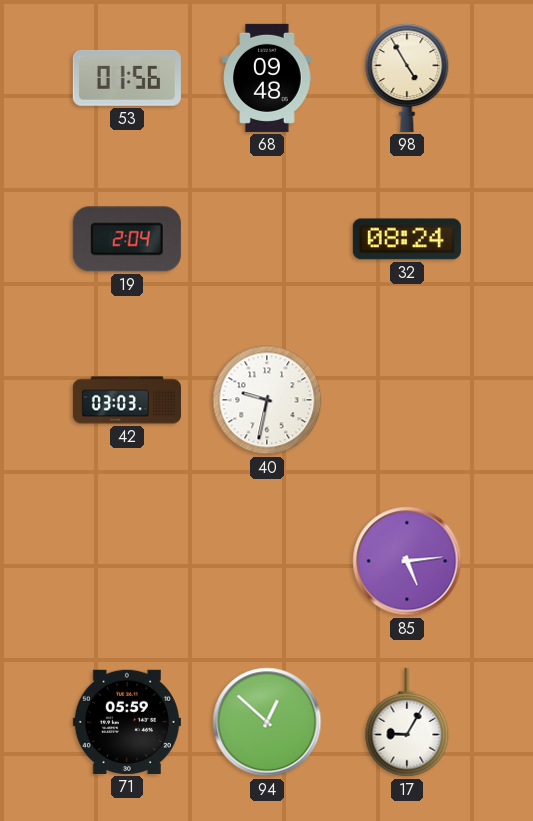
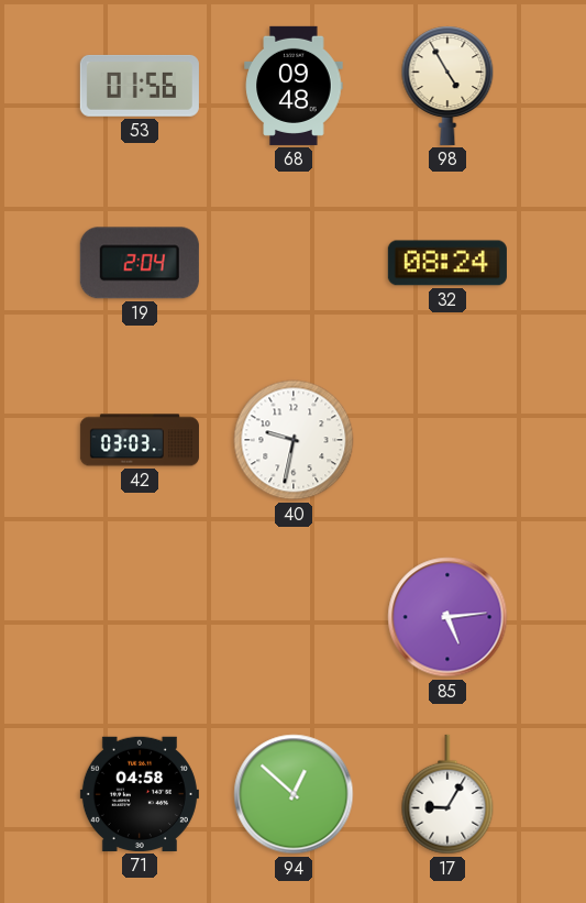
71: 05:59 -> 04:58 (140, 794)
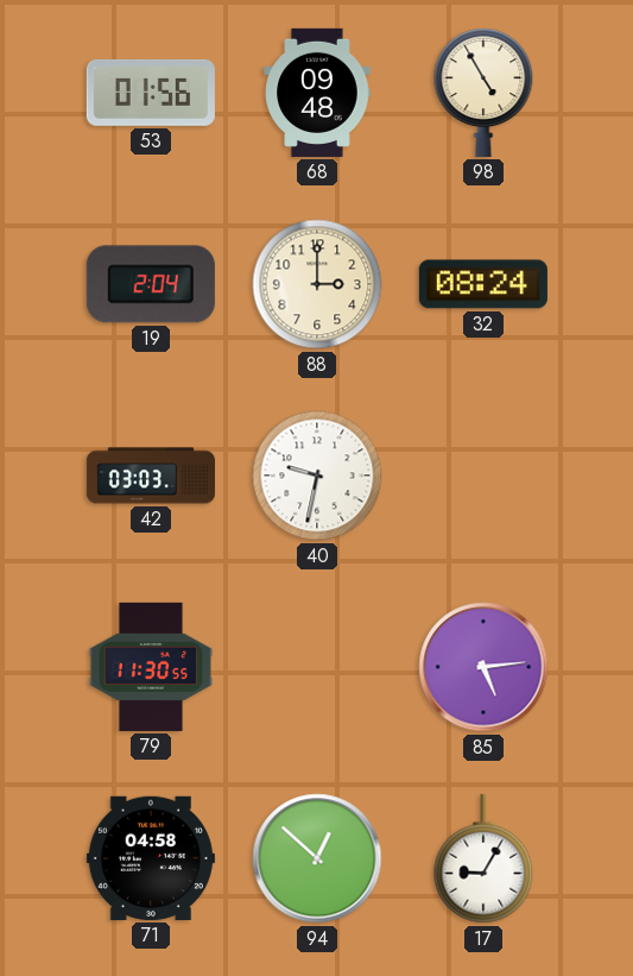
88: none -> 3:00 (317, 284)
79: none -> 11:30 (151, 667)
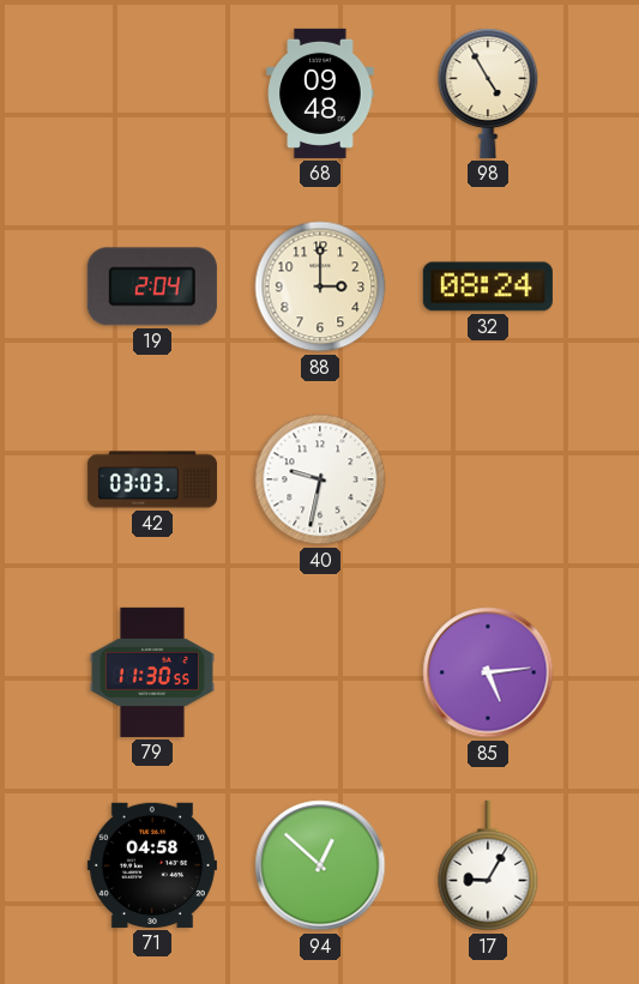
53: 01:56 -> none (151, 93)
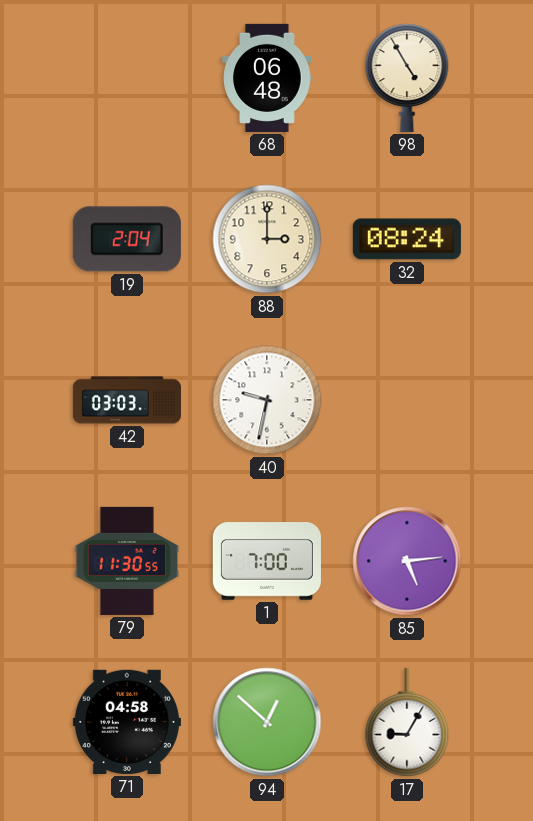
68: 09:48 -> 06:48 (267, 78)
1: none -> 7:00 (267, 561)
